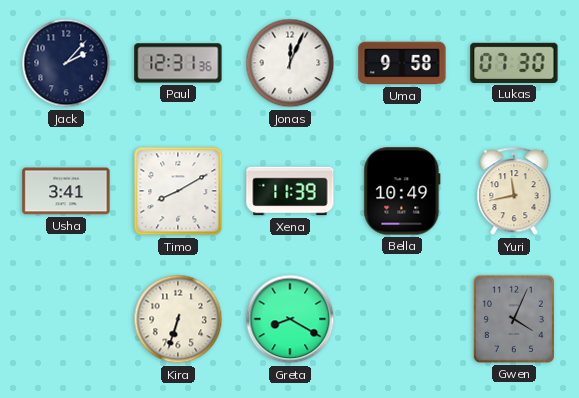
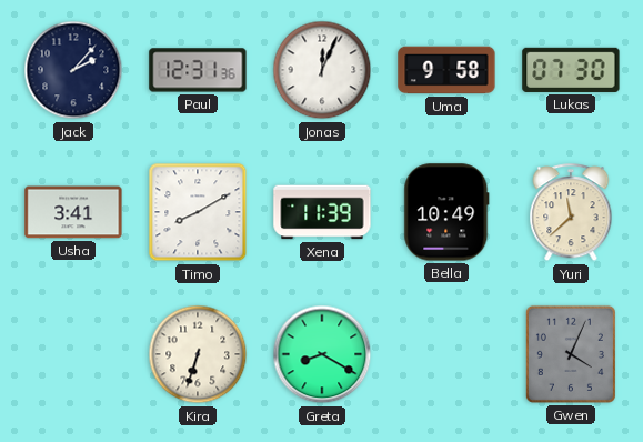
Yuri: 11:43 -> 11:38 (571, 213)
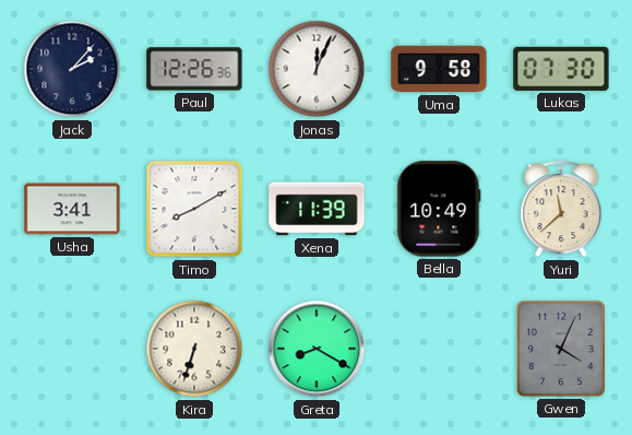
Paul: 12:31 -> 12:26 (194, 69)
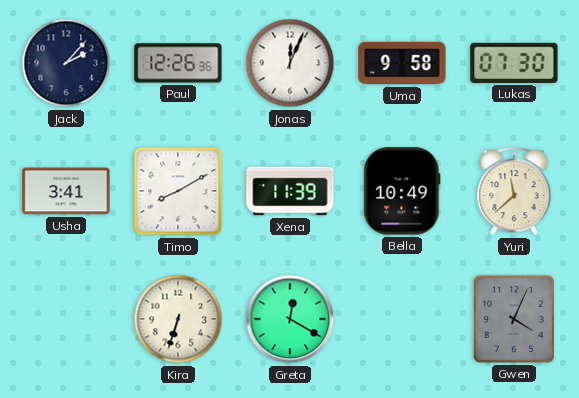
Greta: 8:20 -> 12:20 (290, 319)
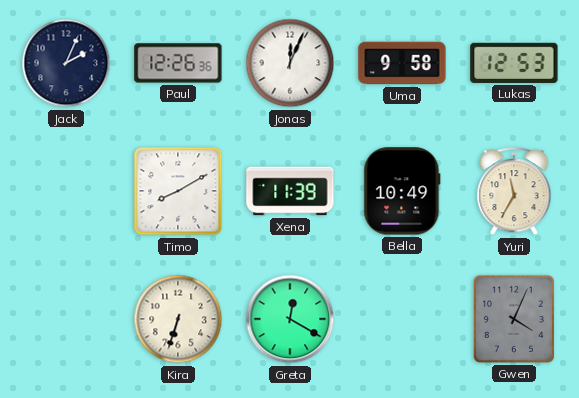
Jack: 2:07 -> 2:04 (66, 63)
Lukas: 07:30 -> 12:53 (514, 63)
Usha: 3:41 -> none (66, 191)
Yuri: 11:38 -> 11:35 (514, 192)
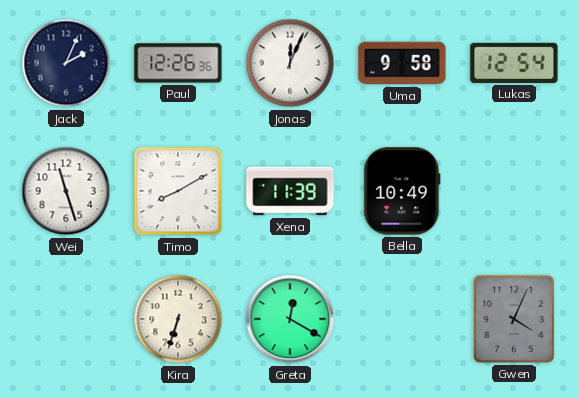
Lukas: 12:53 -> 12:54 (514, 63)
Wei: none -> 11:27 (66, 191)
Yuri: 11:35 -> none (514, 192)
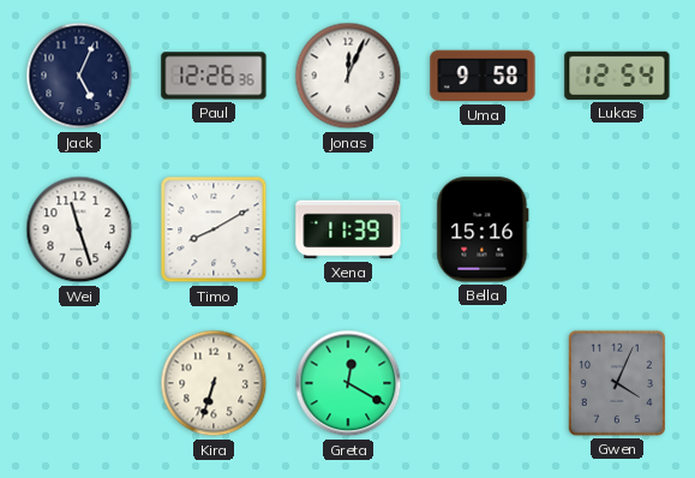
Jack: 2:04 -> 5:04 (79, 76)
Bella: 10:49 -> 15:16 (483, 229)
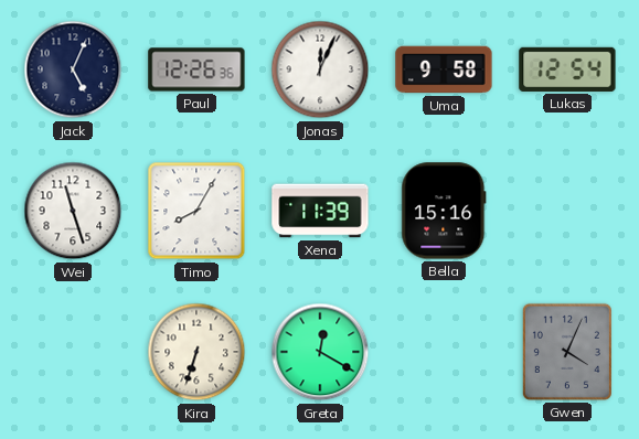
Timo: 8:10 -> 8:05 (196, 211)
